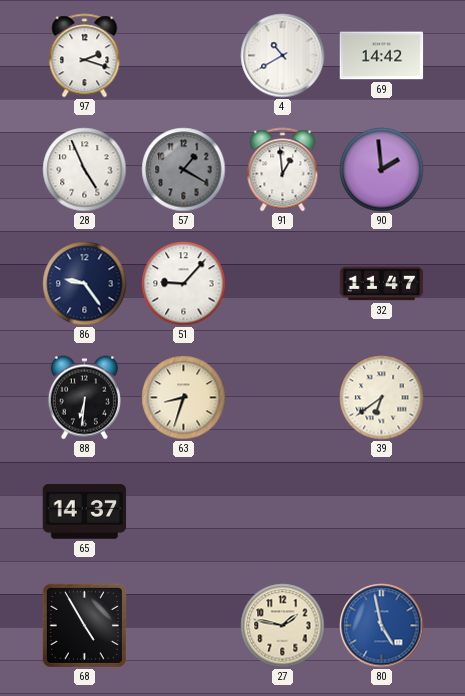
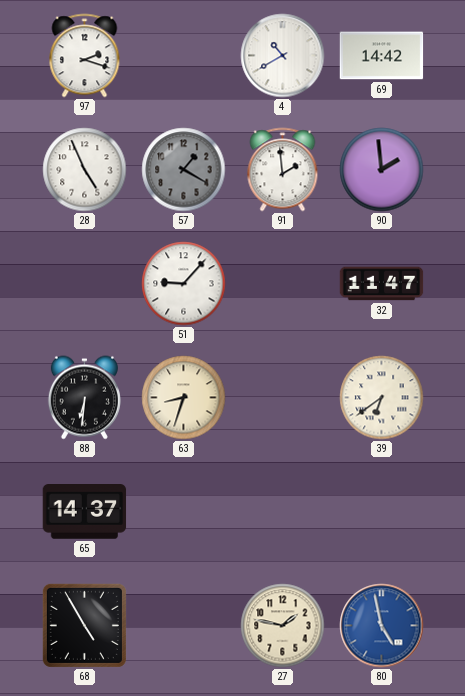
91: 12:59 -> 1:59 (283, 170)
86: 9:24 -> none (85, 284)
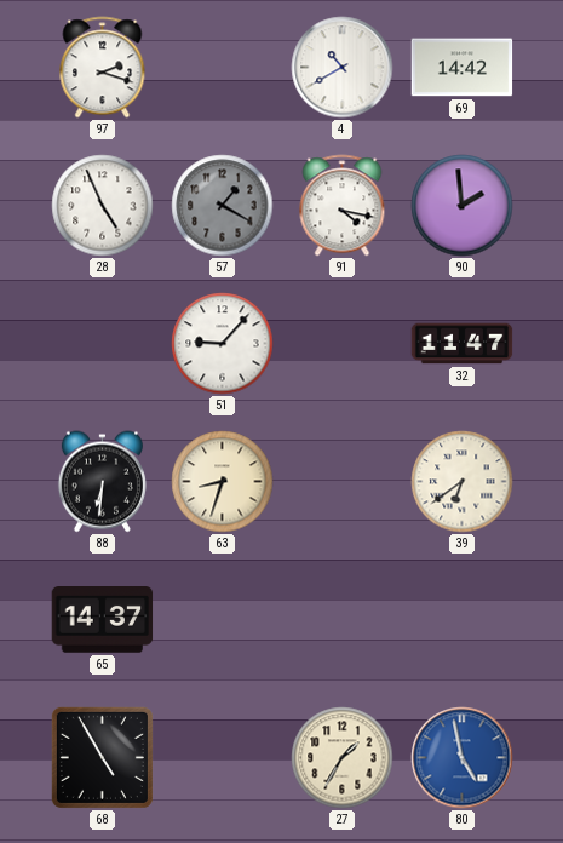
91: 1:59 -> 4:17 (343, 206)
27: 1:47 -> 1:35 (343, 758)
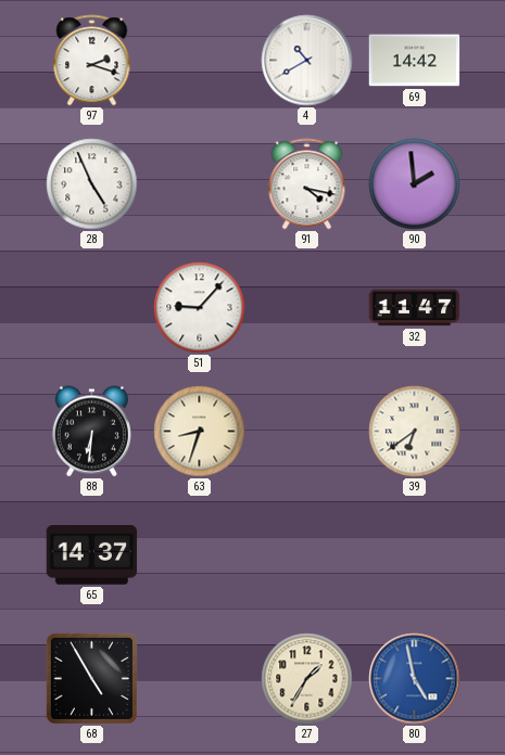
57: 1:20 -> none (223, 206)
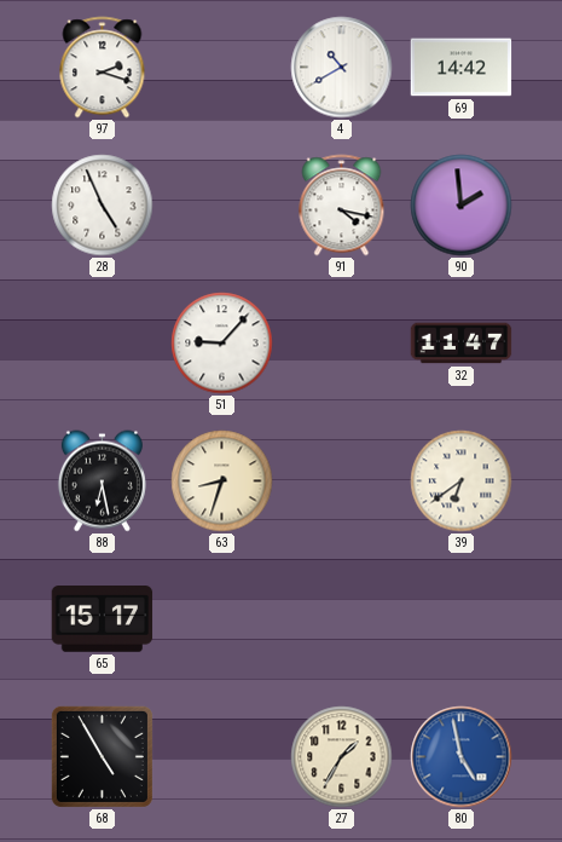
88: 6:31 -> 6:28 (102, 481)
65: 14:37 -> 15:17 (103, 619)
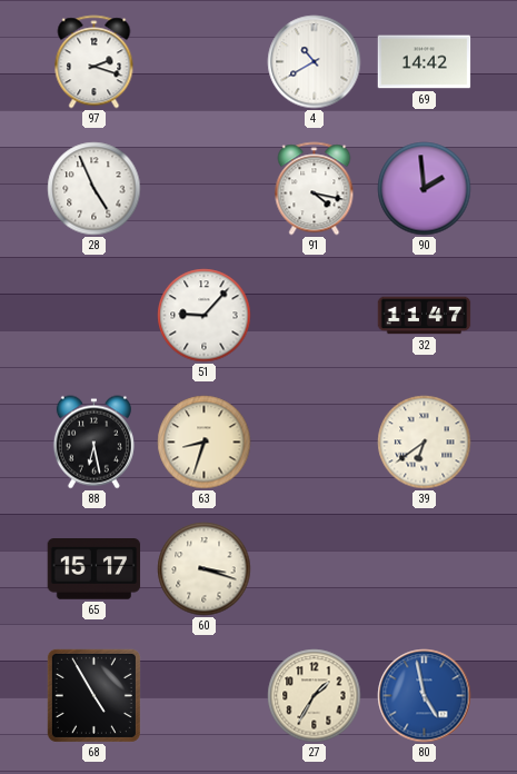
60: none -> 3:18 (205, 569)
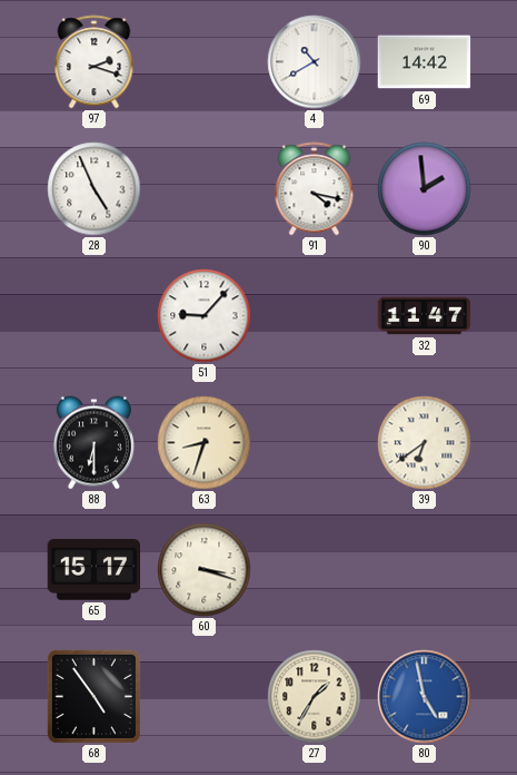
88: 6:28 -> 6:30 (93, 443)
68: 4:55 -> 4:54 (93, 696)
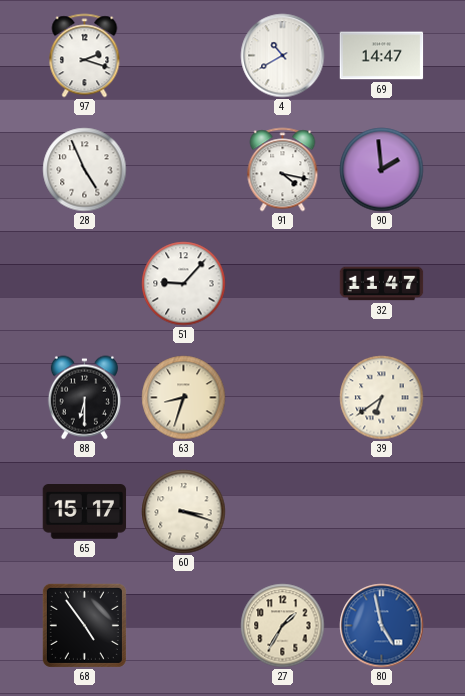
69: 14:42 -> 14:47 (382, 56)
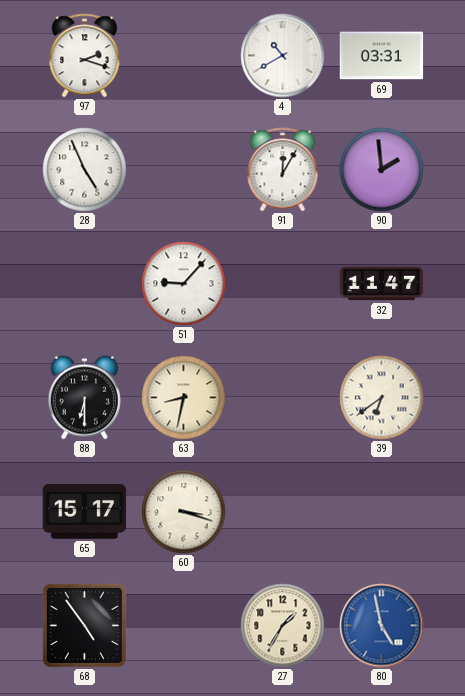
69: 14:47 -> 03:31 (382, 56)
91: 4:17 -> 12:05 (283, 170)
63: 8:33 -> 8:32 (184, 398)
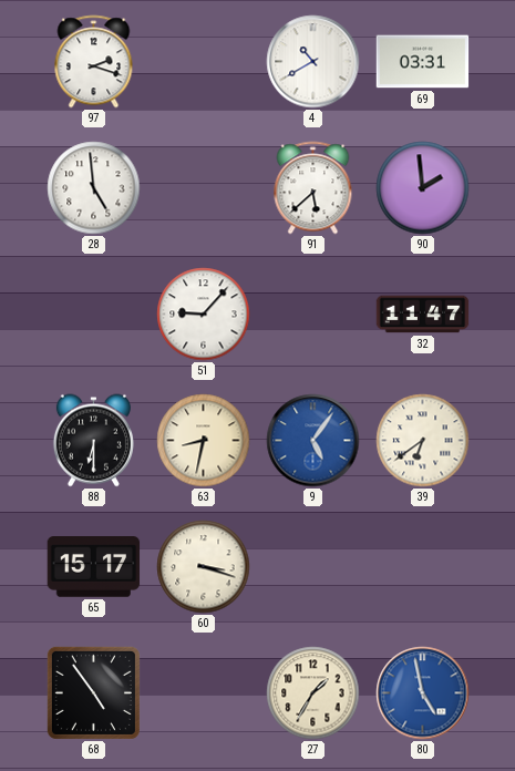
28: 4:56 -> 4:59 (94, 188)
91: 12:05 -> 5:38 (313, 188)
9: none -> 5:06 (313, 441)
